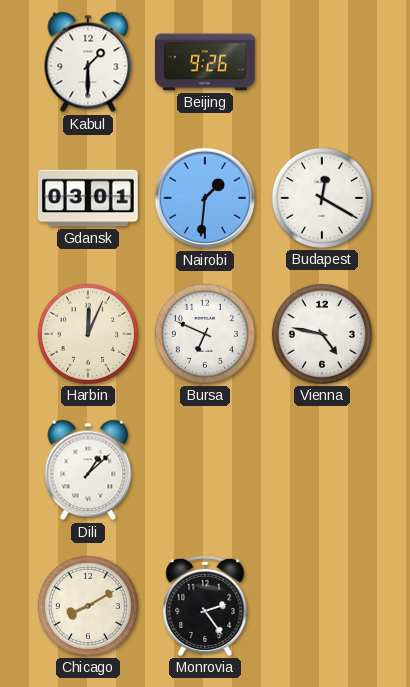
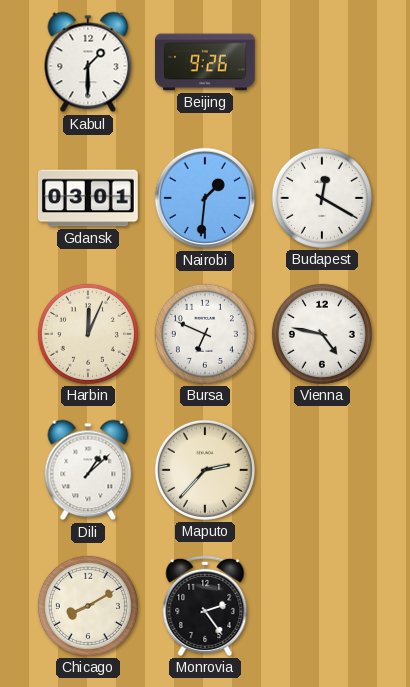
Maputo: none -> 2:37 (205, 470)
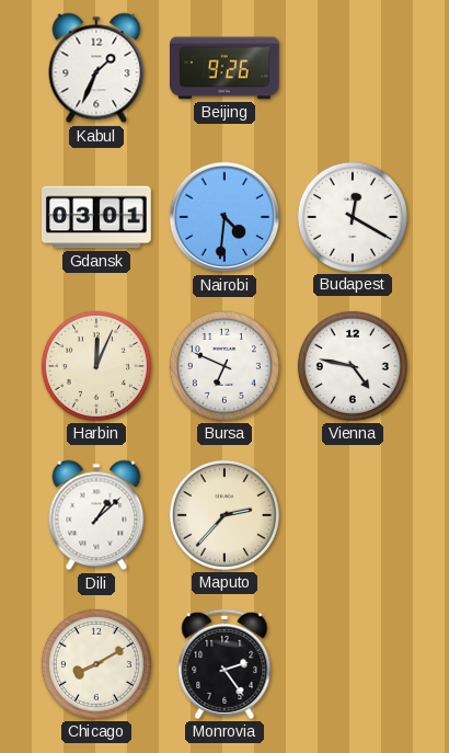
Kabul: 1:30 -> 1:34 (96, 68)
Nairobi: 1:31 -> 4:31 (225, 217)
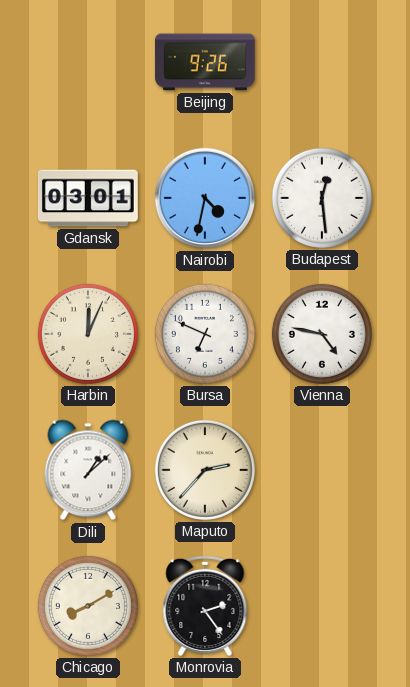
Kabul: 1:34 -> none (96, 68)
Nairobi: 4:31 -> 4:32 (205, 198)
Budapest: 12:20 -> 12:29 (322, 198)
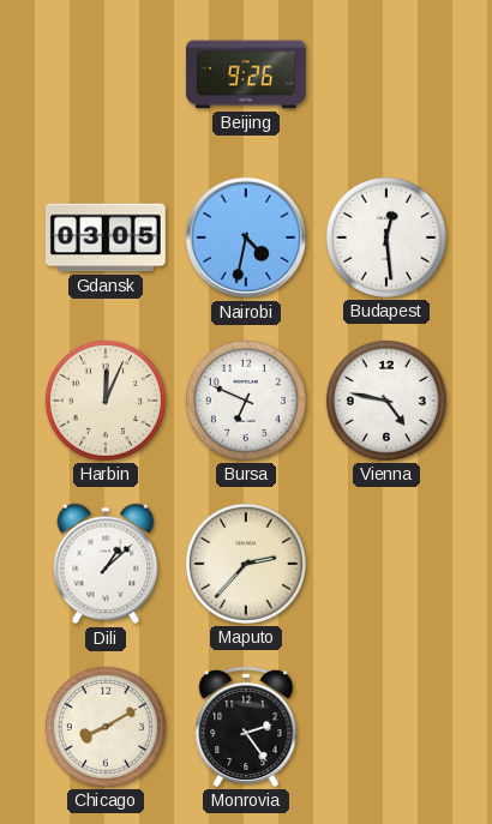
Gdansk: 03:01 -> 03:05 (106, 237)
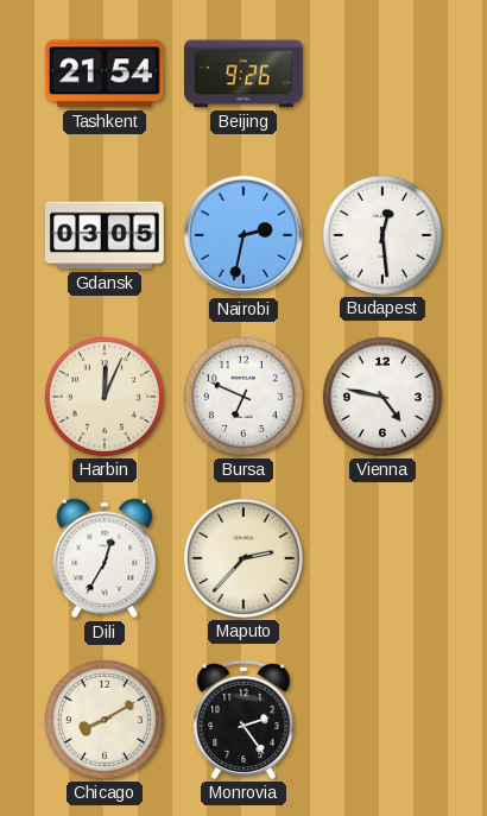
Tashkent: none -> 21:54 (105, 74)
Nairobi: 4:32 -> 2:32 (243, 235)
Dili: 1:08 -> 12:35 (105, 558)
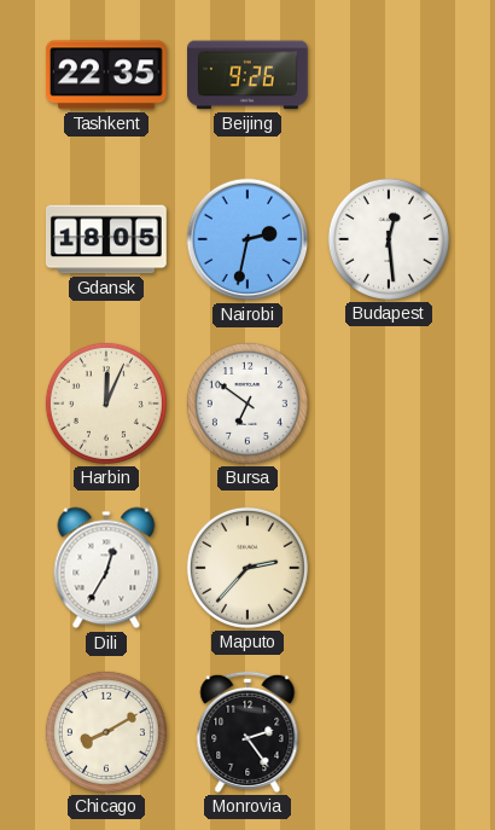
Tashkent: 21:54 -> 22:35 (106, 75)
Gdansk: 03:05 -> 18:05 (106, 239)
Bursa: 6:49 -> 6:51 (247, 404)
Vienna: 4:47 -> none (382, 397)
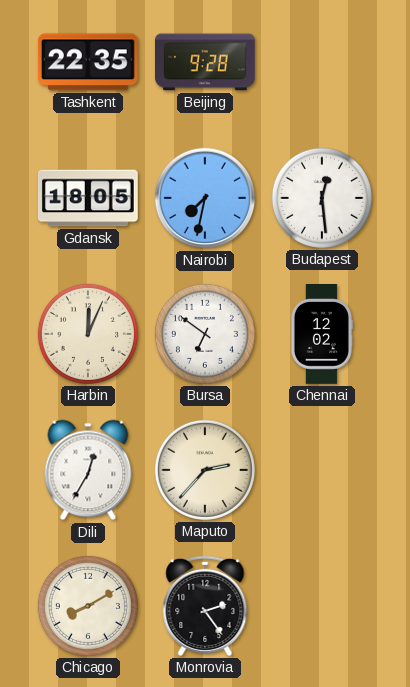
Beijing: 9:26 -> 9:28 (206, 62)
Nairobi: 2:32 -> 7:32 (205, 198)
Chennai: none -> 12:02 (321, 335)
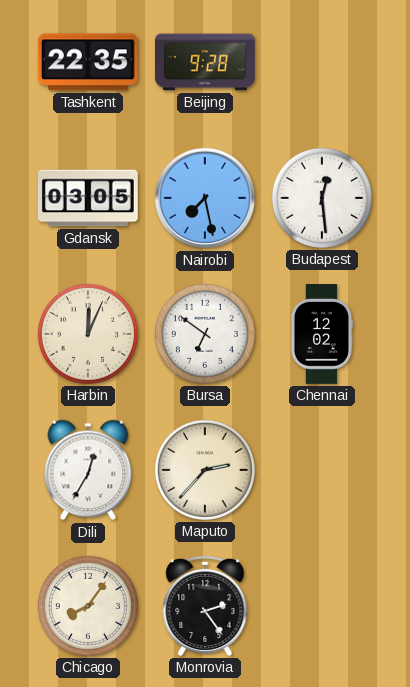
Gdansk: 18:05 -> 03:05 (88, 198)
Nairobi: 7:32 -> 7:28 (205, 198)
Chicago: 8:10 -> 8:06 (88, 606)
